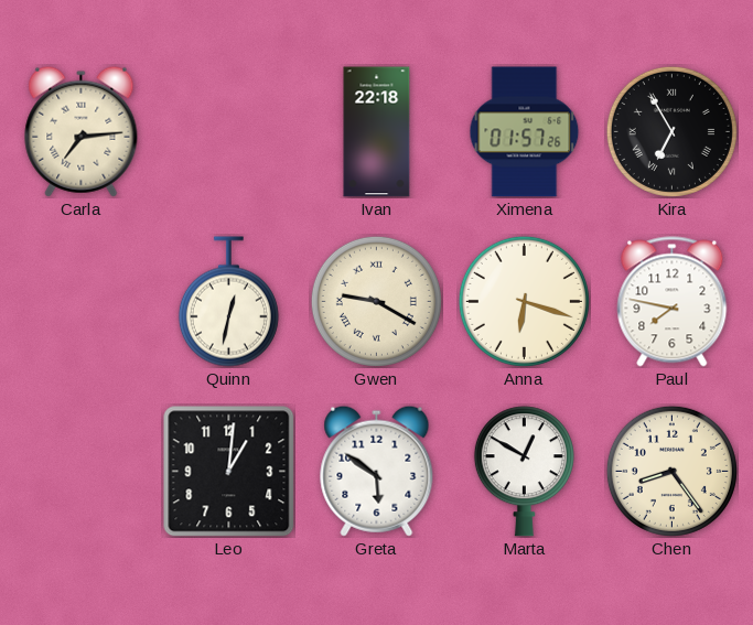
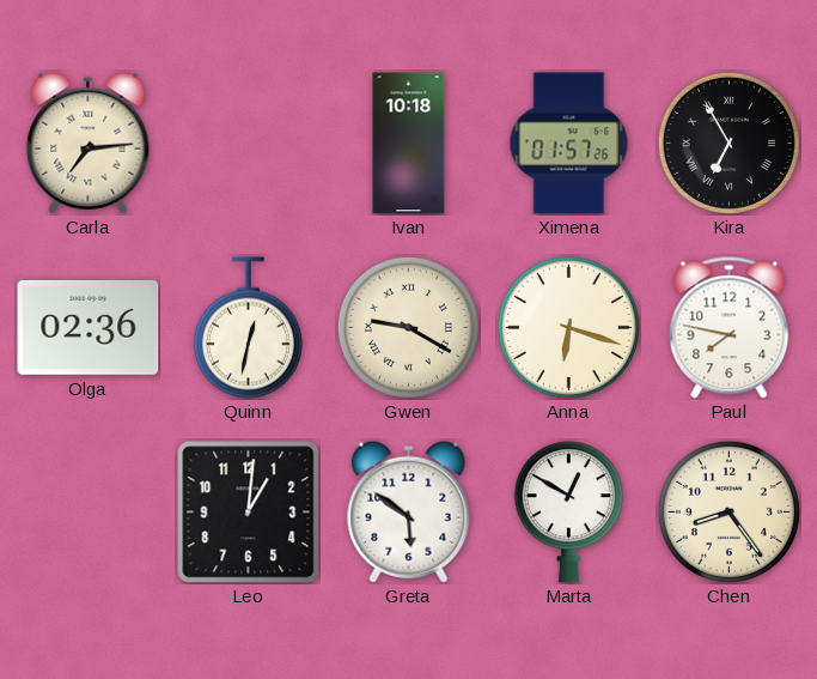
Ivan: 22:18 -> 10:18 (409, 144)
Olga: none -> 02:36 (89, 327)
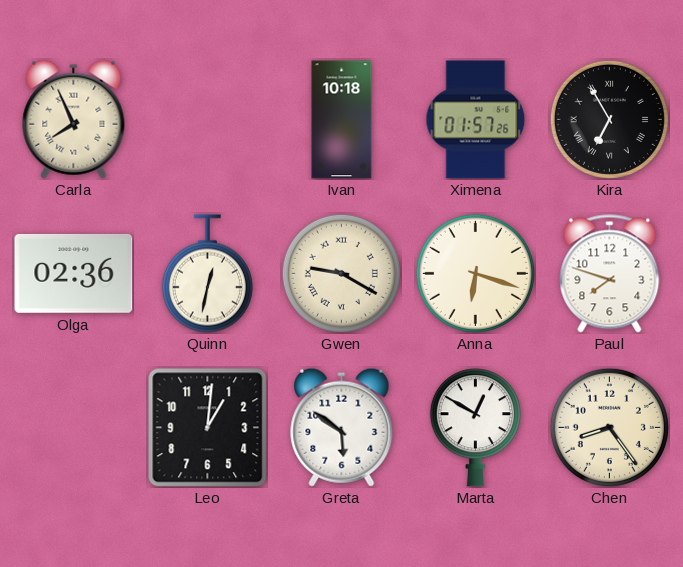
Carla: 7:14 -> 7:56 (74, 119)
Paul: 7:47 -> 7:48 (610, 274)
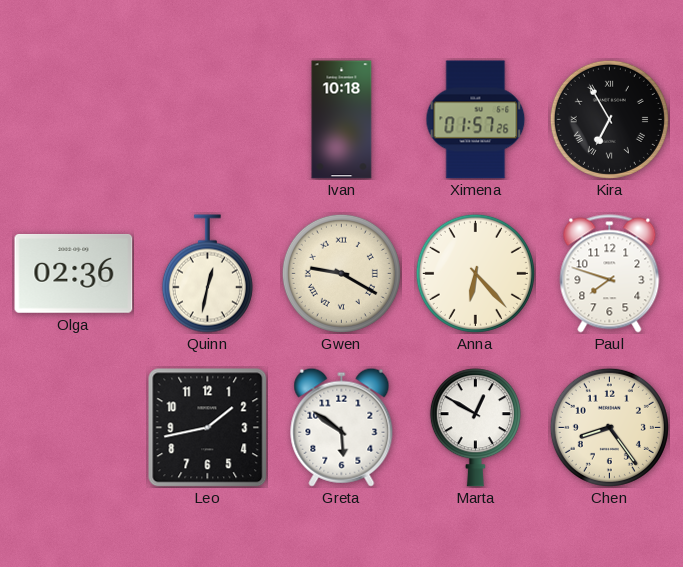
Carla: 7:56 -> none (74, 119)
Anna: 6:18 -> 6:23 (475, 273)
Leo: 1:01 -> 1:43 (208, 428)
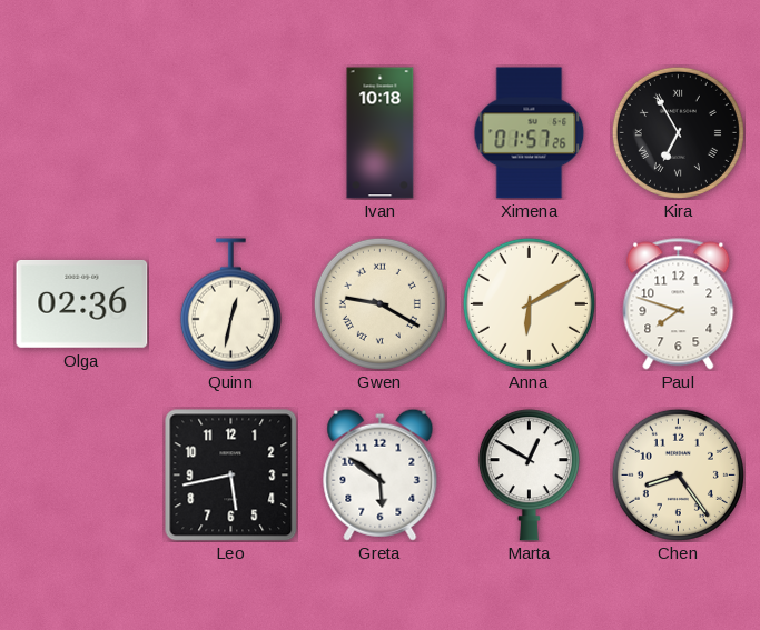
Anna: 6:23 -> 6:10 (529, 303)
Leo: 1:43 -> 5:43 (231, 476)
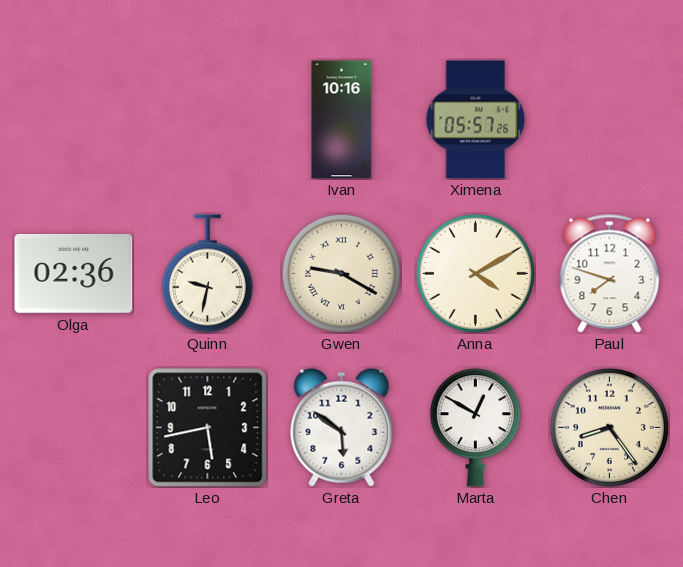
Ivan: 10:18 -> 10:16 (342, 120)
Ximena: 01:57 -> 05:57 (476, 120)
Kira: 6:55 -> none (678, 132)
Quinn: 12:32 -> 9:32 (207, 274)
Anna: 6:10 -> 4:10 (475, 273)
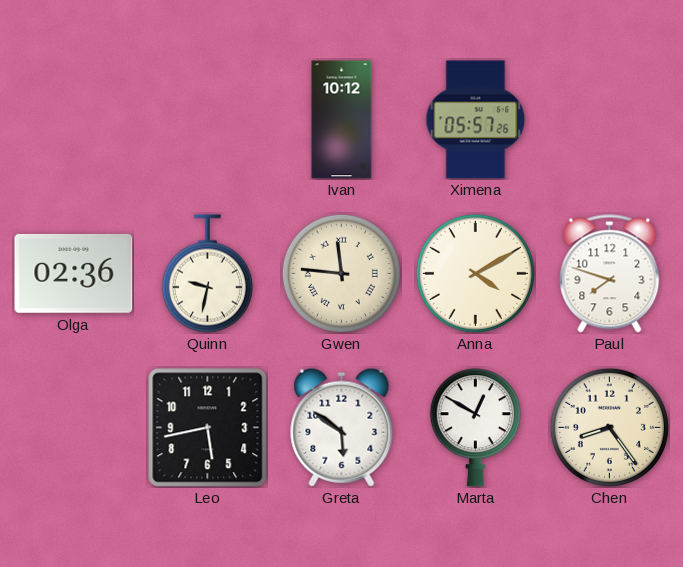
Ivan: 10:16 -> 10:12 (342, 120)
Gwen: 9:20 -> 11:46 (341, 273)
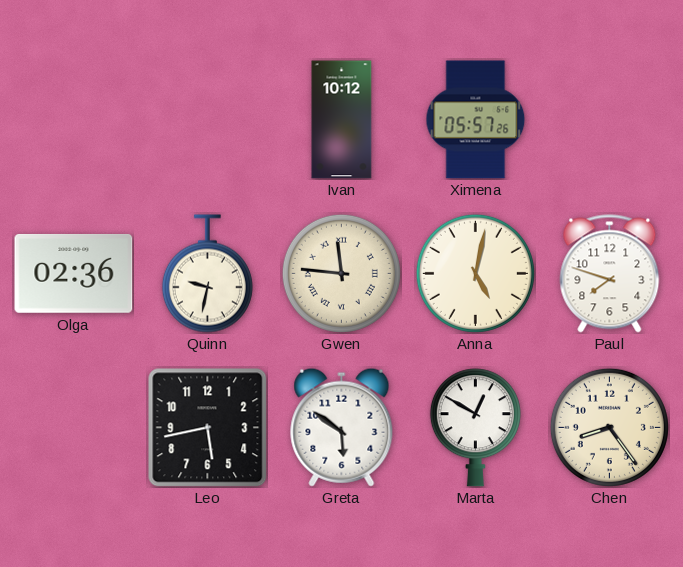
Anna: 4:10 -> 5:02 (475, 273)
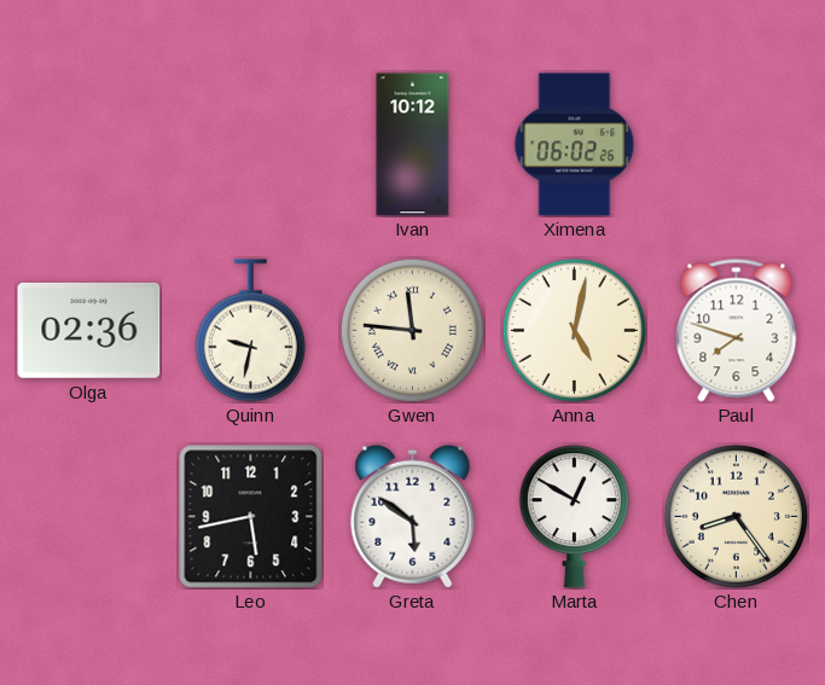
Ximena: 05:57 -> 06:02 (575, 145)
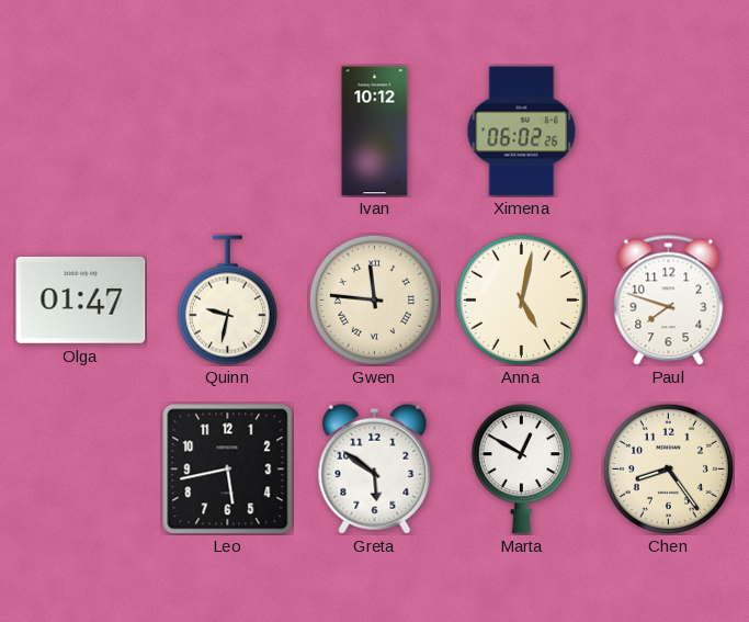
Olga: 02:36 -> 01:47 (81, 299)
